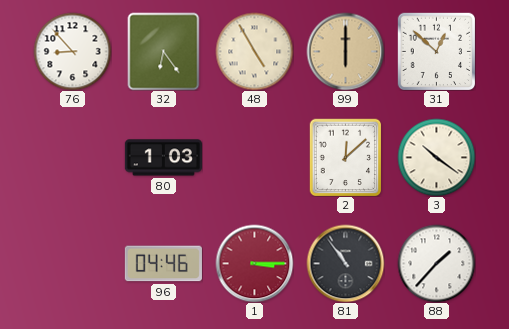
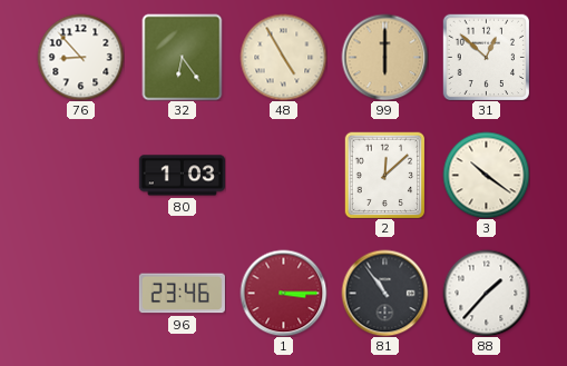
96: 04:46 -> 23:46 (182, 294)
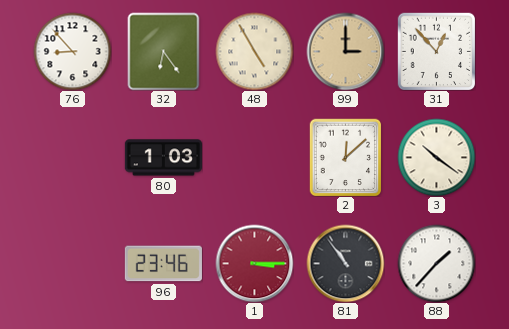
99: 6:00 -> 3:00 (345, 51)
31: 12:52 -> 12:53 (436, 51)
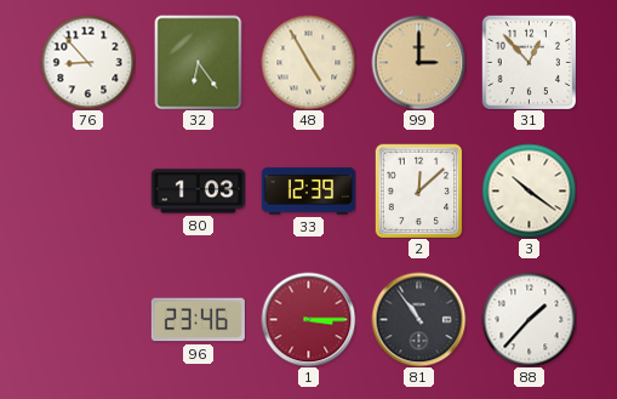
33: none -> 12:39 (308, 192)
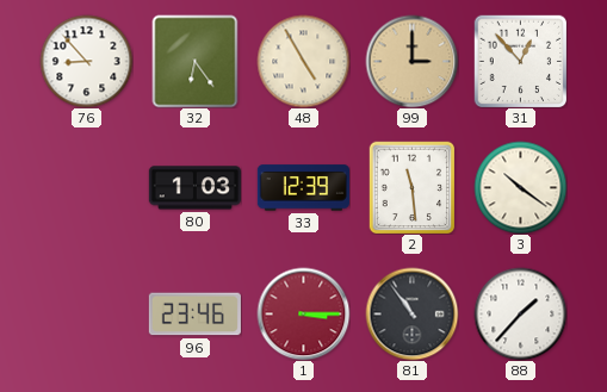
2: 12:08 -> 11:29 (413, 187)
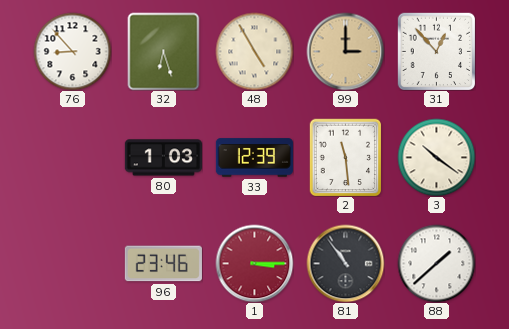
32: 6:24 -> 6:27 (164, 51)
88: 1:37 -> 1:38 (436, 263)
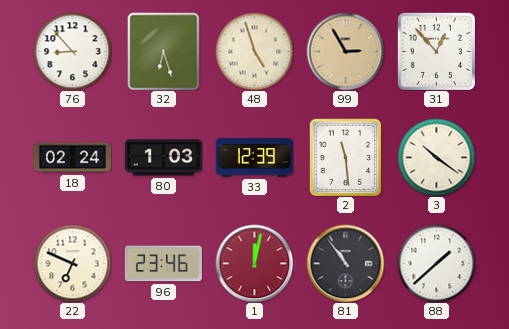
48: 4:55 -> 4:57 (254, 51)
99: 3:00 -> 2:55 (345, 51)
18: none -> 02:24 (72, 158)
22: none -> 6:49 (72, 263)
1: 3:15 -> 12:02 (254, 263)
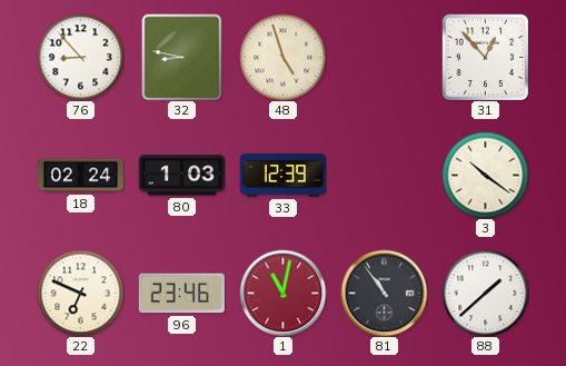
32: 6:27 -> 8:47 (182, 57)
99: 2:55 -> none (345, 51)
2: 11:29 -> none (346, 157)
1: 12:02 -> 11:02 (282, 293)
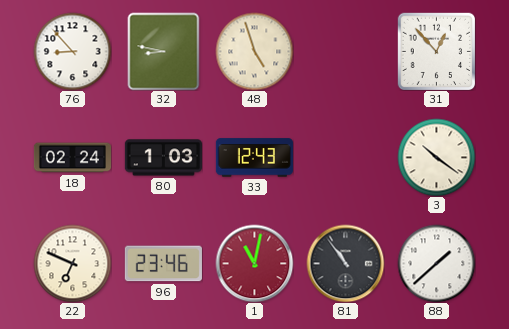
33: 12:39 -> 12:43 (254, 158)
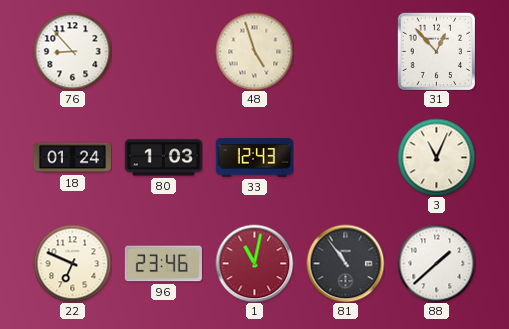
32: 8:47 -> none (164, 51)
18: 02:24 -> 01:24 (72, 158)
3: 10:21 -> 11:04 (436, 157)
